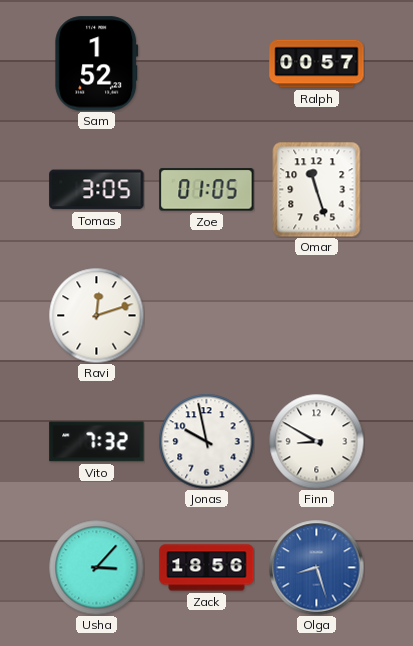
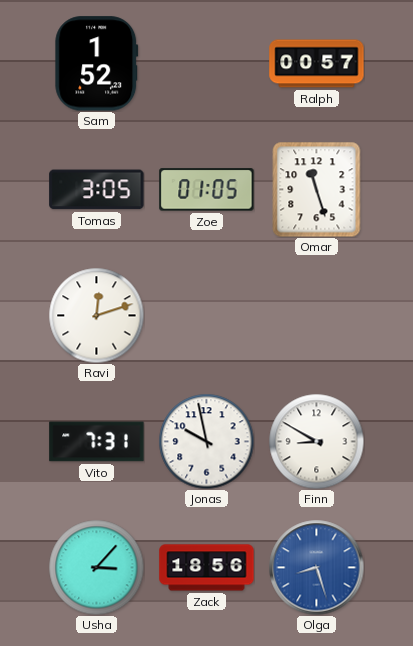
Vito: 7:32 -> 7:31 (97, 442)
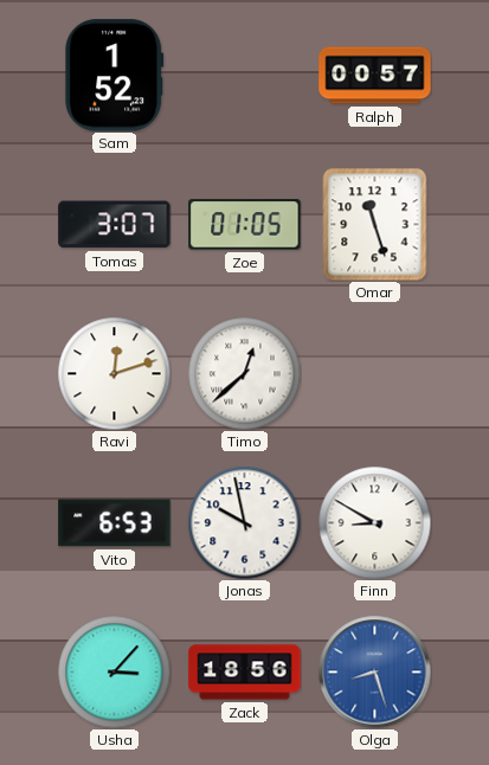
Tomas: 3:05 -> 3:07 (115, 225)
Timo: none -> 12:38 (244, 373)
Vito: 7:31 -> 6:53 (115, 523)
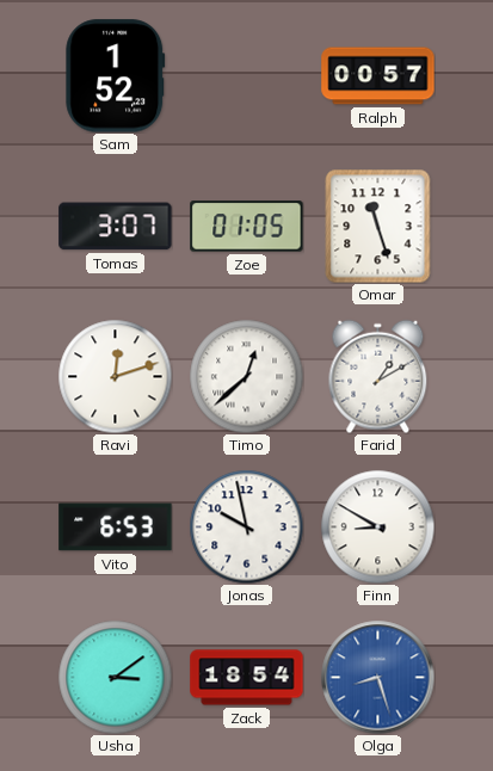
Farid: none -> 1:10 (378, 376)
Usha: 3:07 -> 3:09 (115, 677)
Zack: 18:56 -> 18:54 (247, 678)
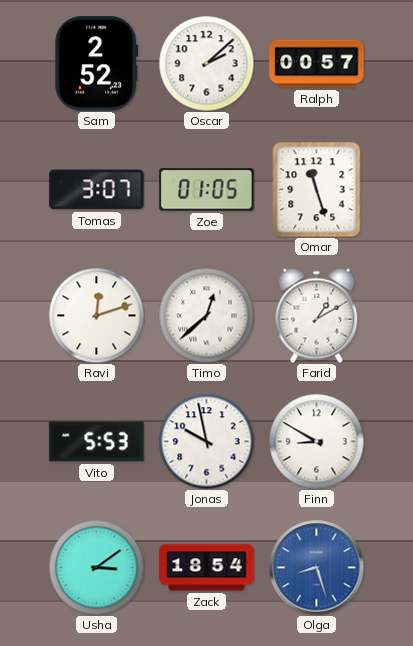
Sam: 1:52 -> 2:52 (97, 64)
Oscar: none -> 2:08 (206, 63)
Vito: 6:53 -> 5:53 (97, 442)
